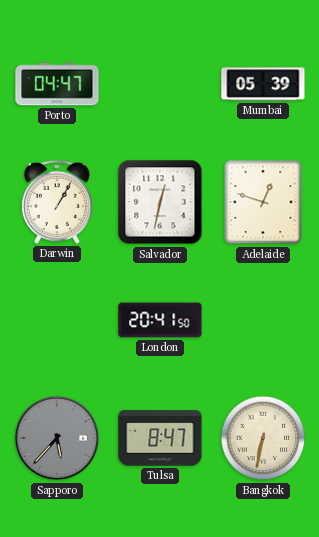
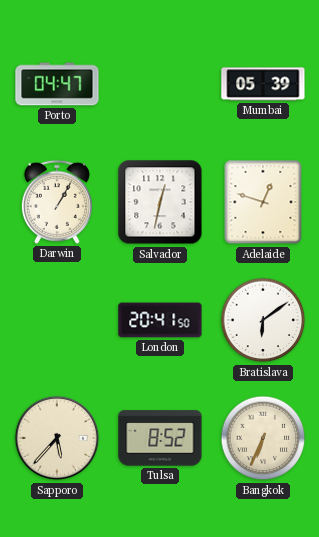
Bratislava: none -> 6:09 (263, 320)
Sapporo dial: grey -> cream (57, 438)
Tulsa: 8:47 -> 8:52 (160, 438)
Bangkok: 6:32 -> 6:34 (263, 438)
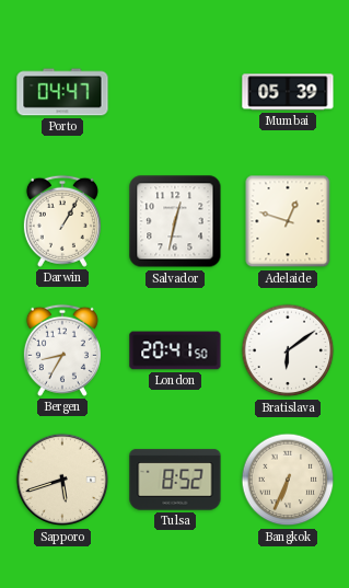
Bergen: none -> 8:35 (62, 350)
Sapporo: 5:37 -> 5:42 (62, 480)
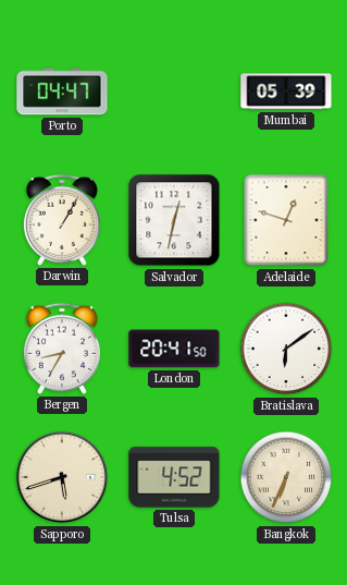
Tulsa: 8:52 -> 4:52 (174, 477)
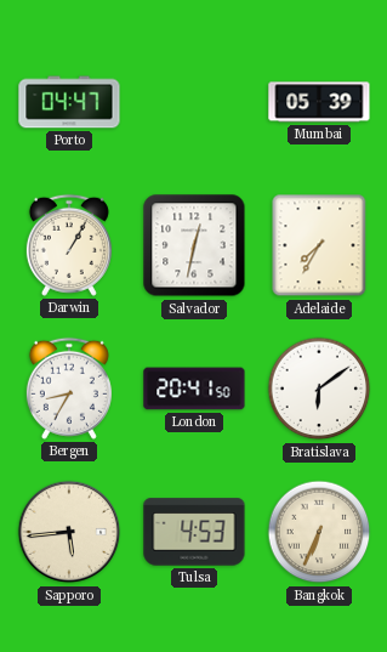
Adelaide: 12:48 -> 7:35 (319, 245)
Sapporo: 5:42 -> 5:44 (69, 532)
Tulsa: 4:52 -> 4:53 (194, 532)
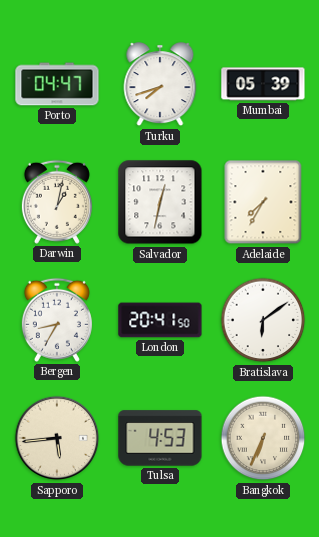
Turku: none -> 7:42 (160, 85)
Darwin: 1:05 -> 1:02 (57, 202)
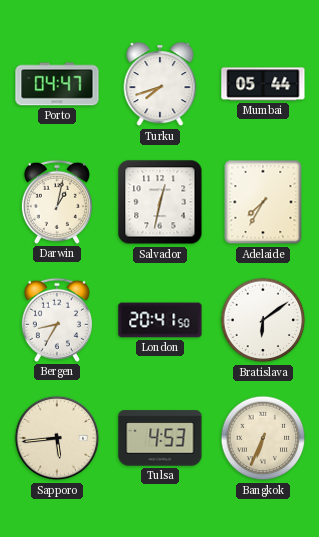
Mumbai: 05:39 -> 05:44 (263, 84)
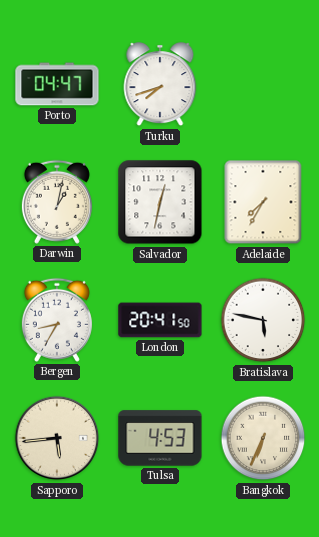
Mumbai: 05:44 -> none (263, 84)
Bratislava: 6:09 -> 5:47 (263, 320)
